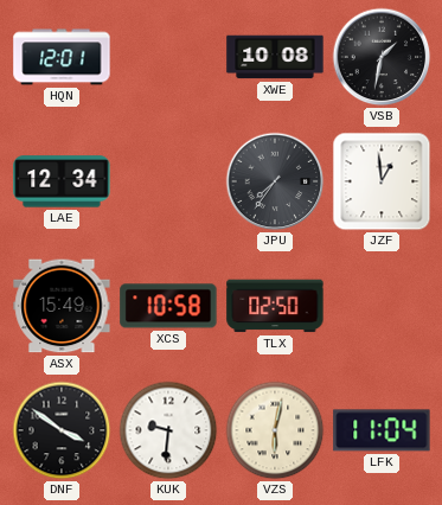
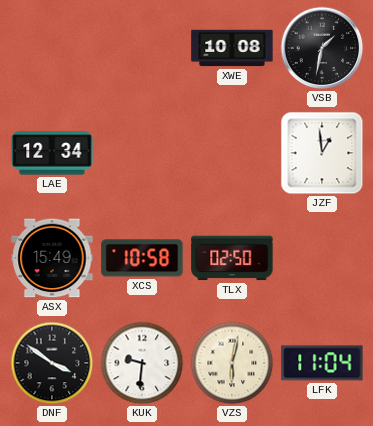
HQN: 12:01 -> none (62, 57)
JPU: 7:36 -> none (275, 181)
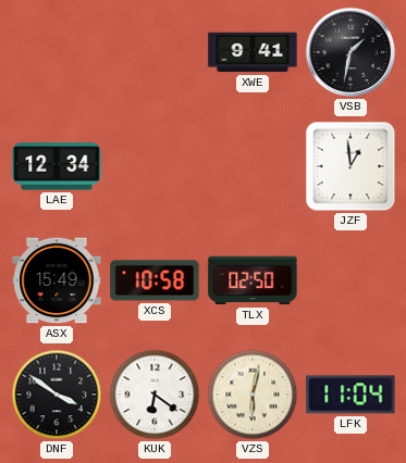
XWE: 10:08 -> 9:41 (253, 52)
KUK: 9:31 -> 6:21 (155, 395)
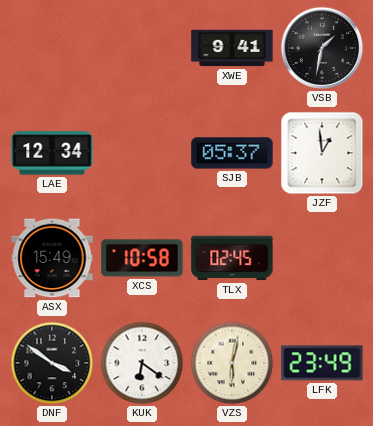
SJB: none -> 05:37 (232, 153)
TLX: 02:50 -> 02:45 (232, 258)
LFK: 11:04 -> 23:49 (322, 363)
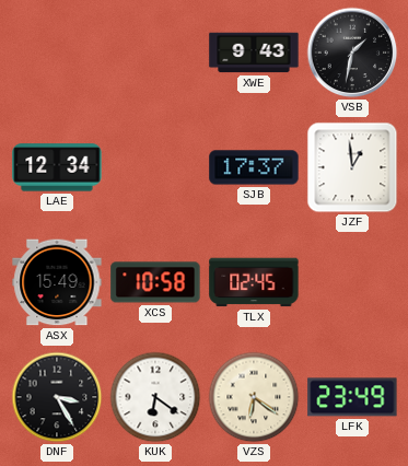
XWE: 9:41 -> 9:43 (254, 53)
SJB: 05:37 -> 17:37 (254, 167)
DNF: 3:51 -> 3:25 (57, 397)
VZS: 6:02 -> 6:21 (254, 397)
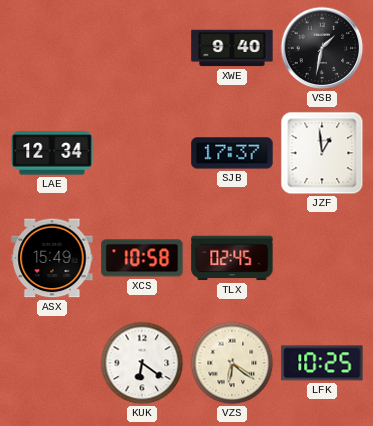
XWE: 9:43 -> 9:40 (232, 48)
DNF: 3:25 -> none (57, 397)
LFK: 23:49 -> 10:25 (322, 363)
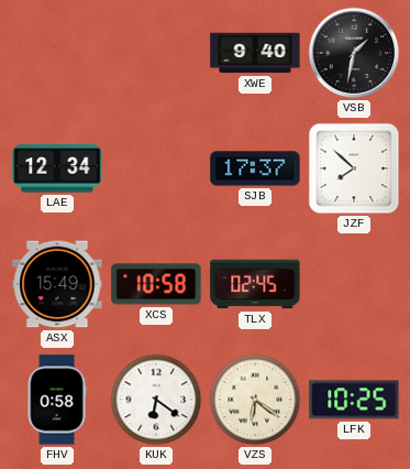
JZF: 12:59 -> 7:52 (354, 168)
FHV: none -> 0:58 (57, 400)
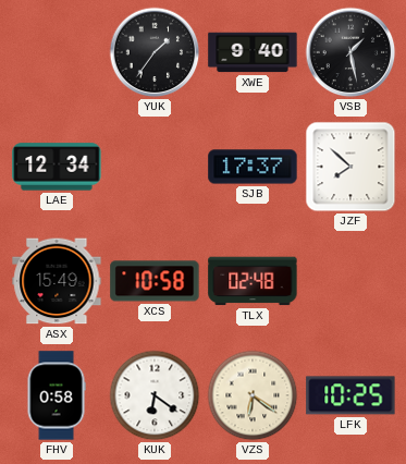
YUK: none -> 1:36 (155, 52)
VSB: 1:32 -> 1:28 (350, 52)
TLX: 02:45 -> 02:48 (253, 281)
